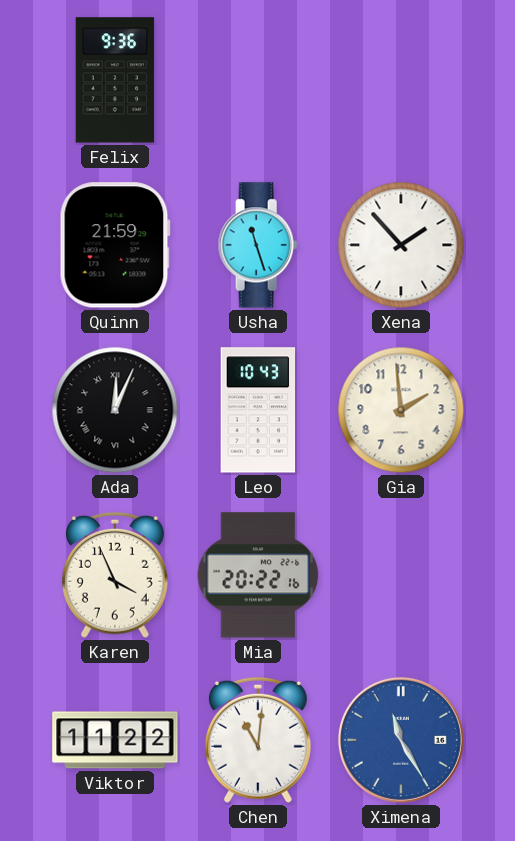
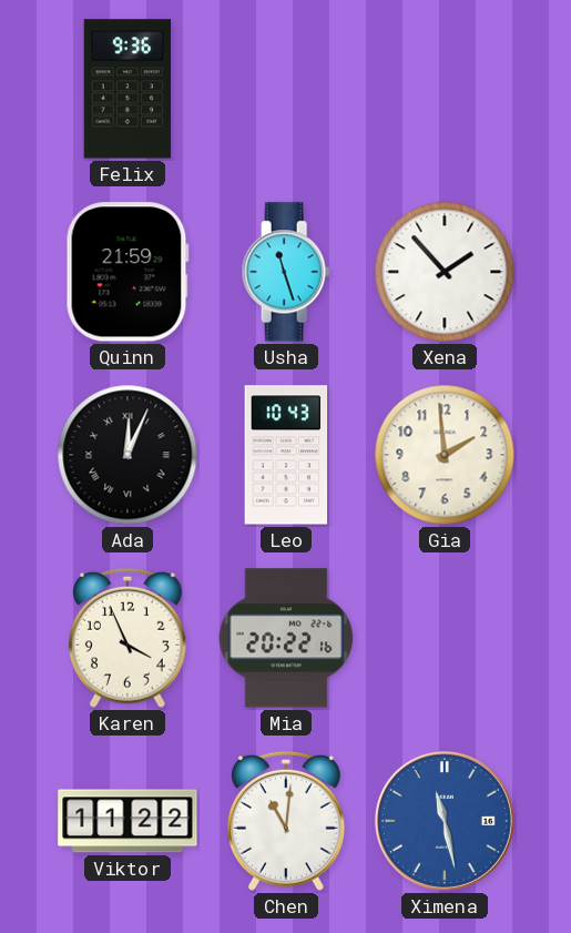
Ximena: 11:25 -> 11:28 (445, 821)
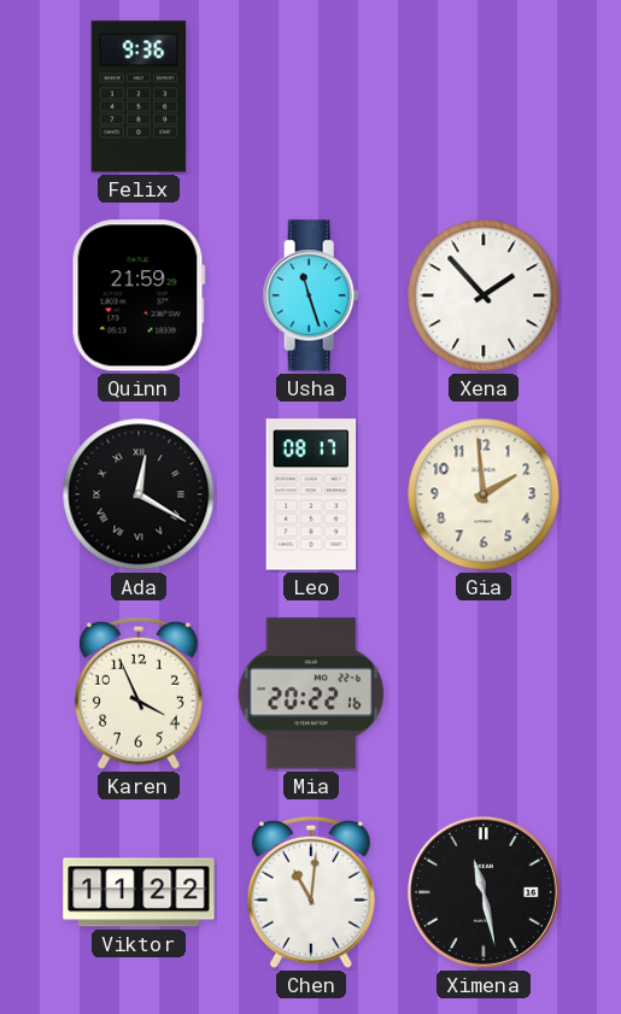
Ada: 12:04 -> 12:20 (139, 494)
Leo: 10:43 -> 08:17 (311, 494)
Ximena dial: blue -> black (484, 892)
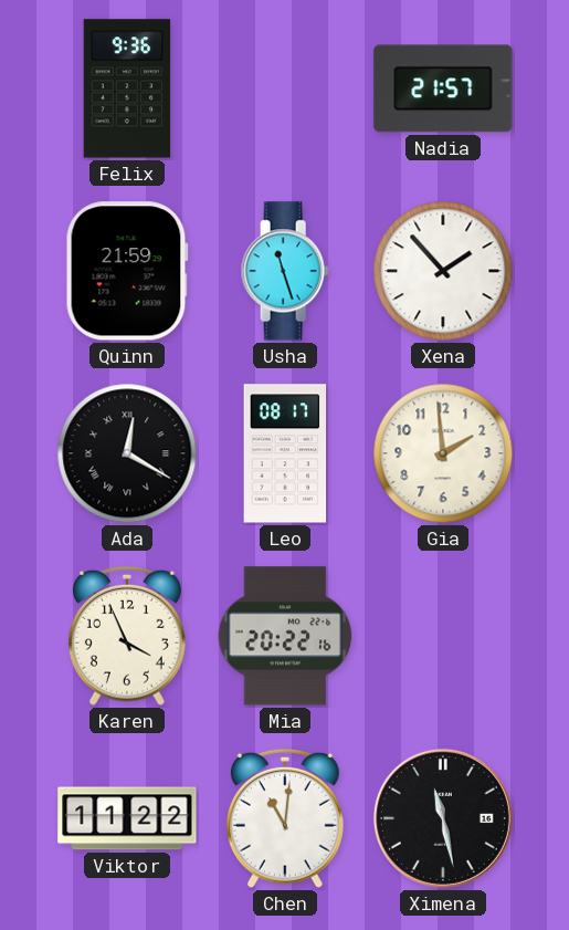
Nadia: none -> 21:57 (443, 88)
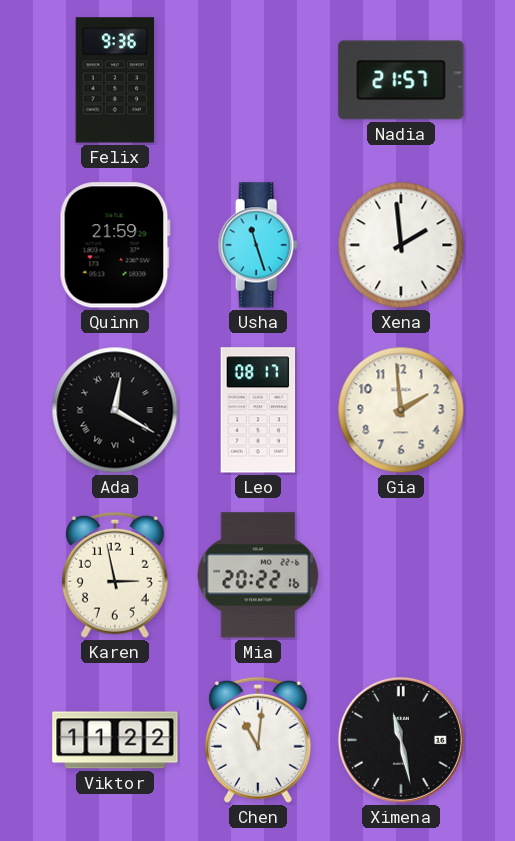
Xena: 1:53 -> 1:59 (401, 245)
Karen: 3:56 -> 2:58 (115, 575)
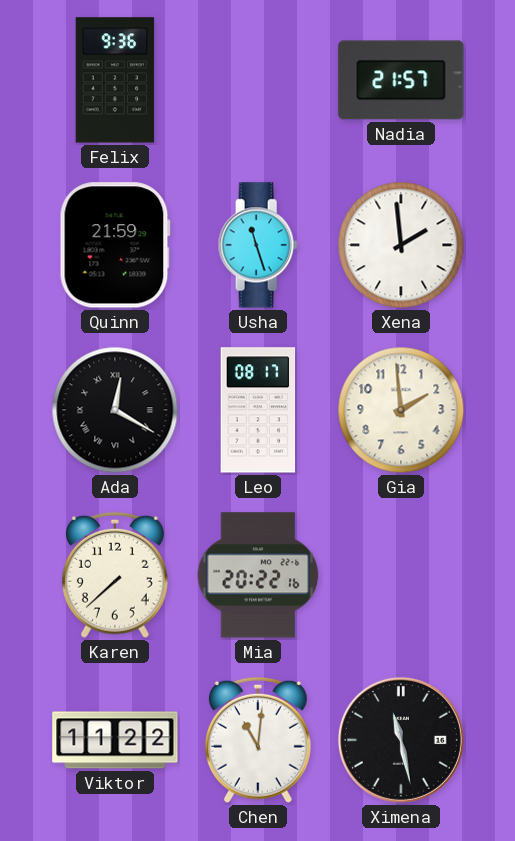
Karen: 2:58 -> 7:38 (115, 575)
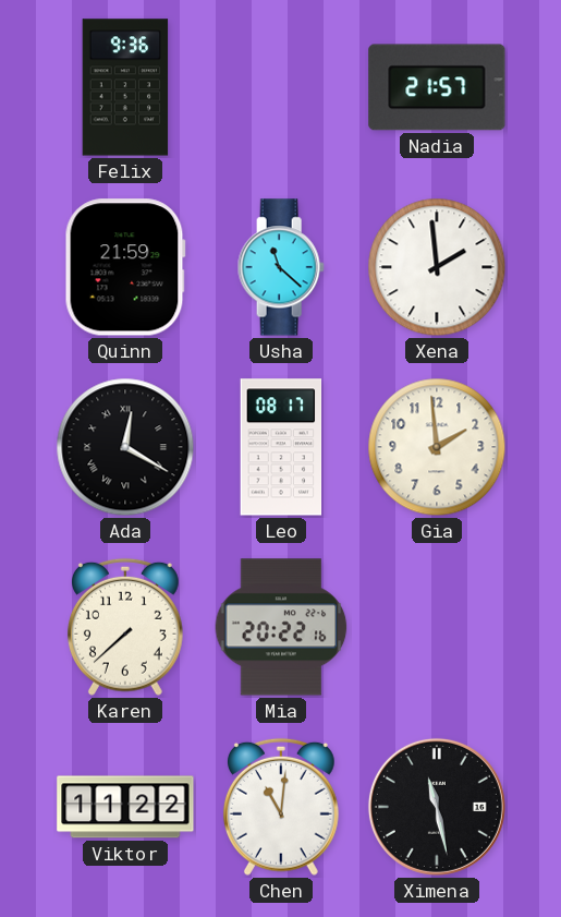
Usha: 11:27 -> 11:22 (281, 267)
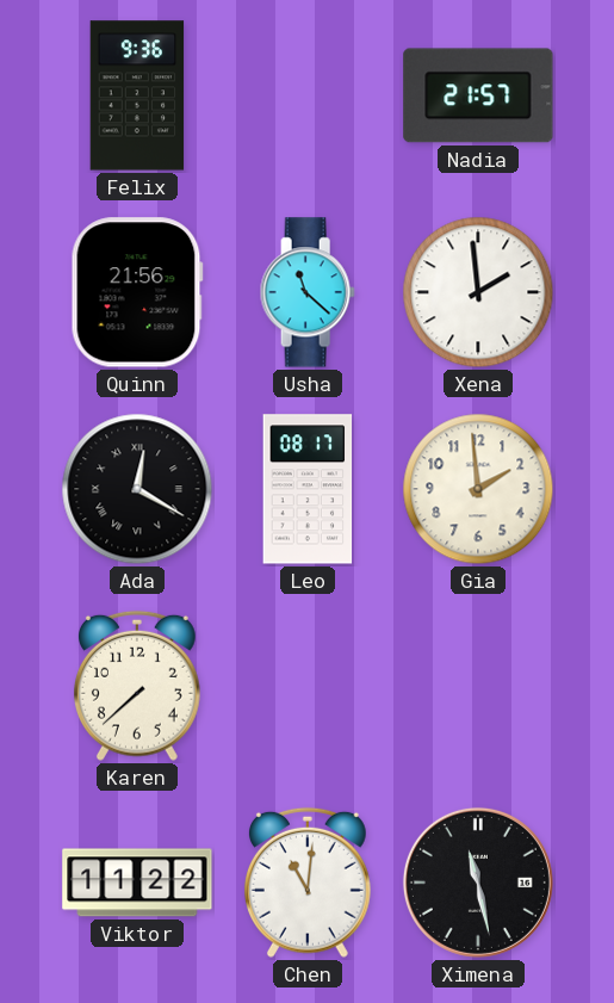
Quinn: 21:59 -> 21:56 (137, 292)
Mia: 20:22 -> none (281, 627)
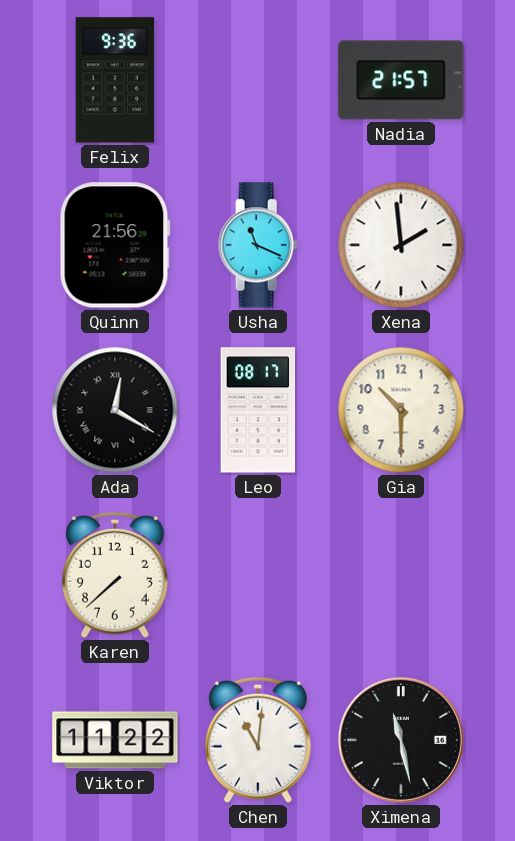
Usha: 11:22 -> 11:19 (258, 245)
Gia: 1:59 -> 10:30 (401, 410)
